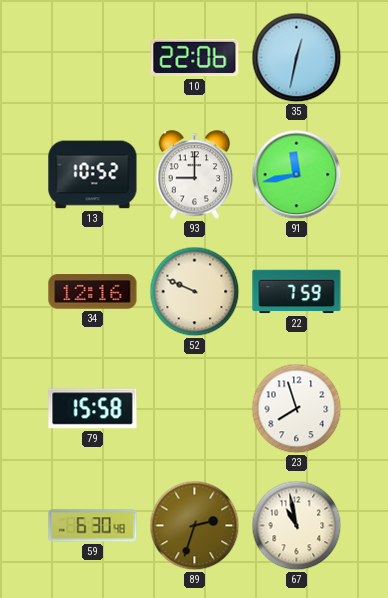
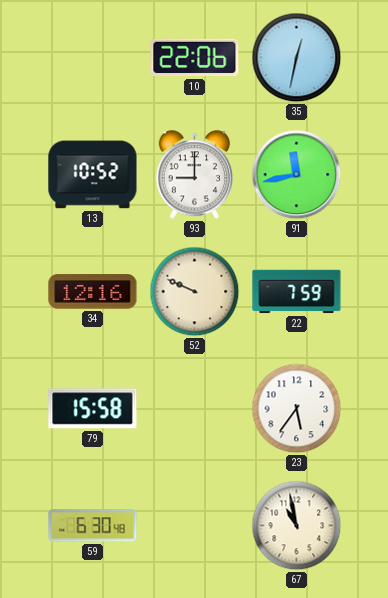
23: 7:57 -> 5:36 (297, 409)
89: 2:33 -> none (195, 526)
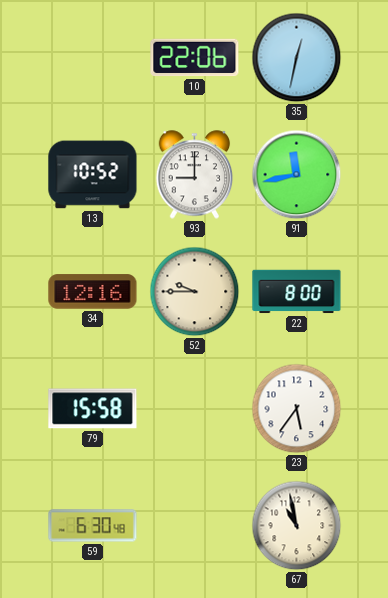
52: 9:49 -> 9:45 (195, 292)
22: 7:59 -> 8:00 (297, 292)
